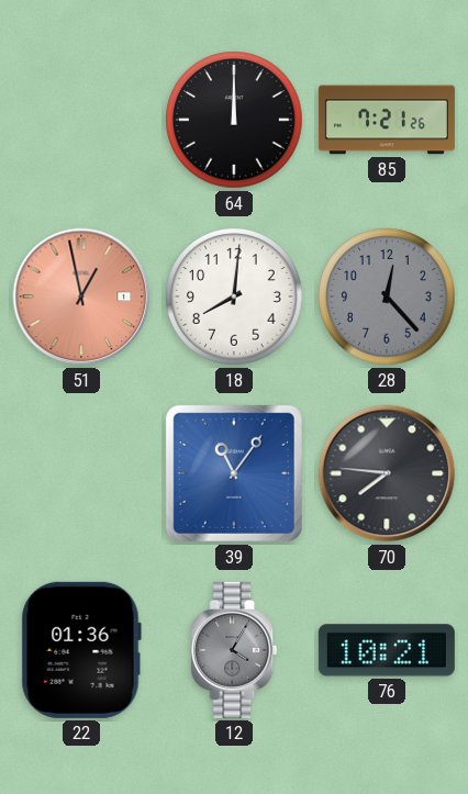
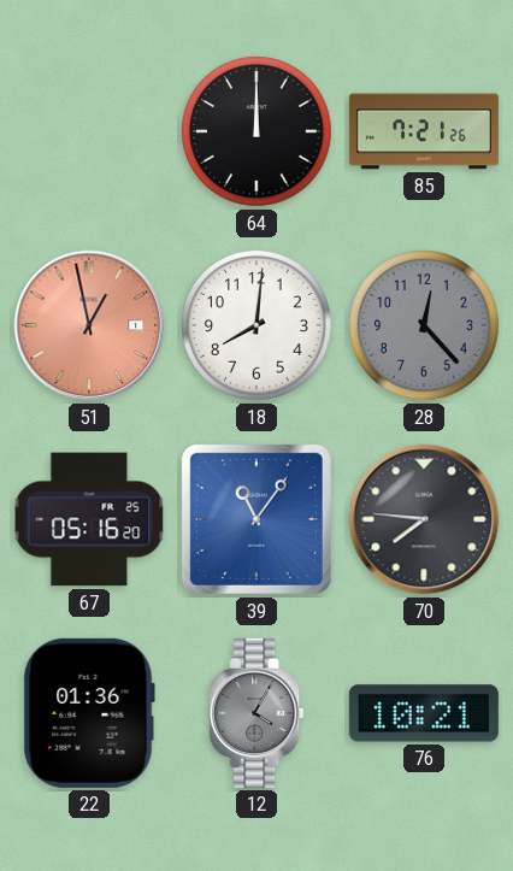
67: none -> 05:16 (89, 519)
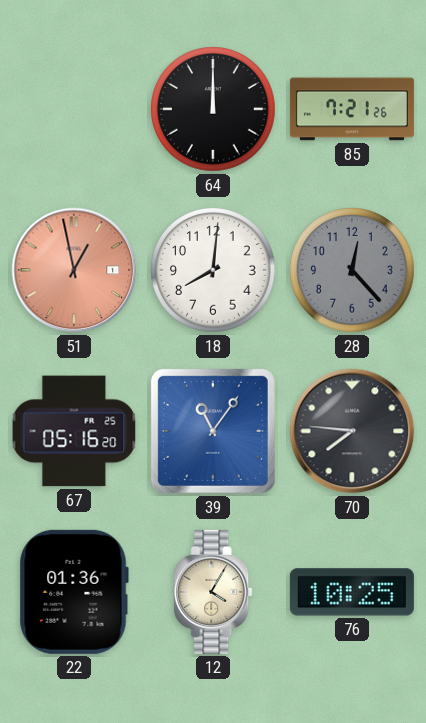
12 dial: grey -> cream (213, 592)
76: 10:21 -> 10:25 (352, 592)
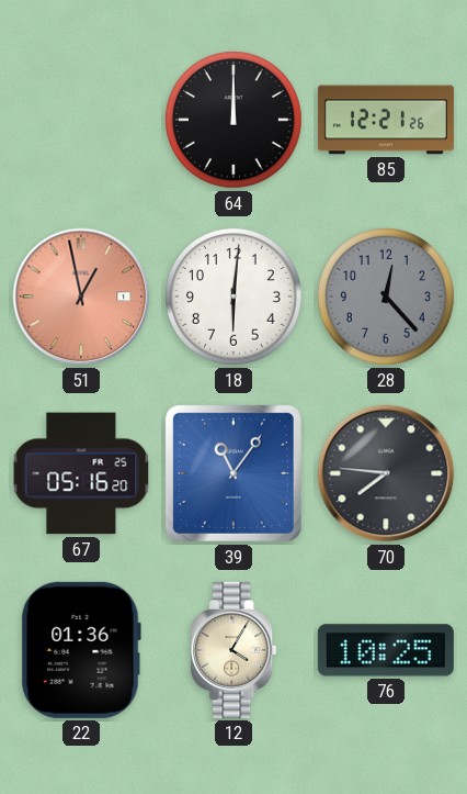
85: 7:21 -> 12:21 (386, 120)
18: 8:01 -> 6:01 (235, 298)
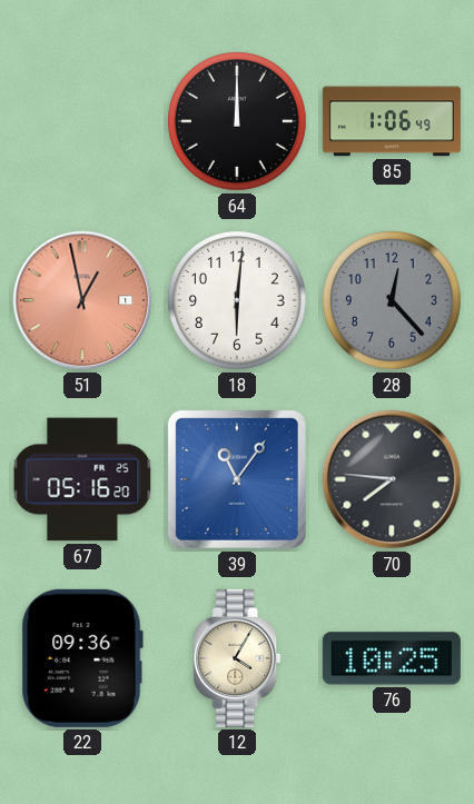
85: 12:21 -> 1:06 (392, 121)
22: 01:36 -> 09:36 (82, 658)
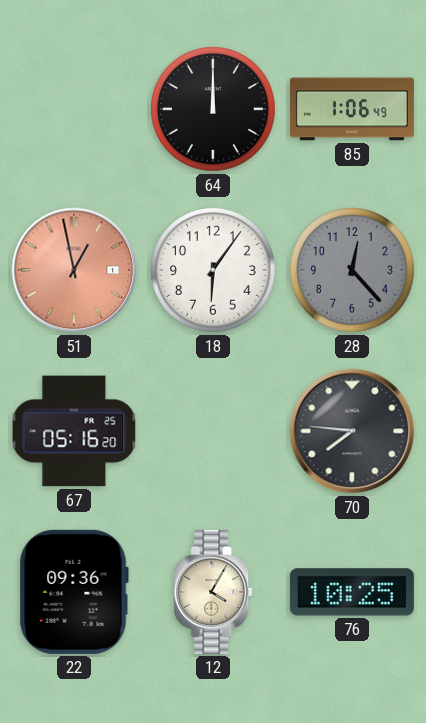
18: 6:01 -> 6:06 (214, 271)
39: 11:06 -> none (237, 479)
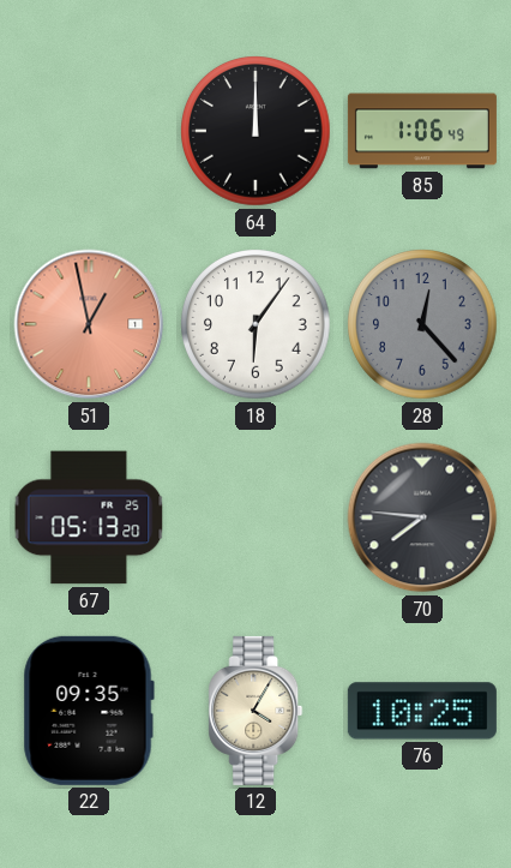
67: 05:16 -> 05:13 (89, 517)
22: 09:36 -> 09:35 (89, 711)
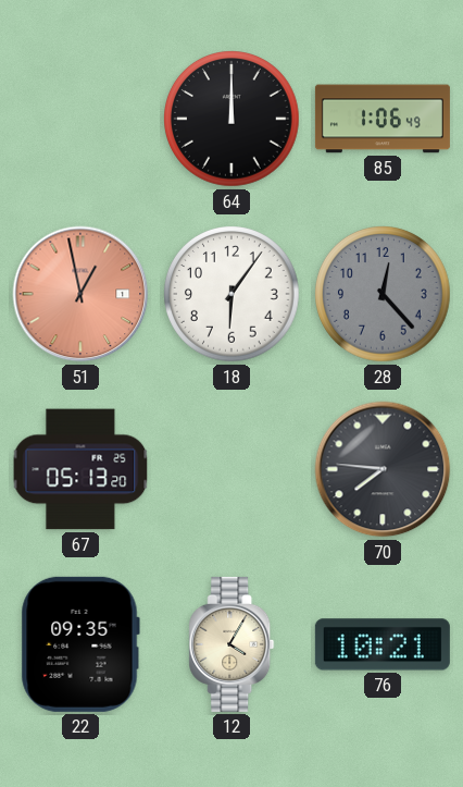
76: 10:25 -> 10:21 (383, 644)
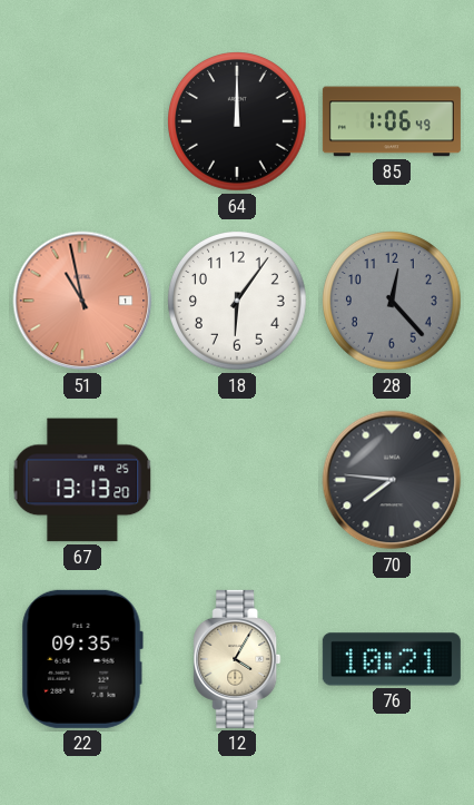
51: 12:58 -> 10:58 (82, 301)
67: 05:13 -> 13:13 (82, 480)
